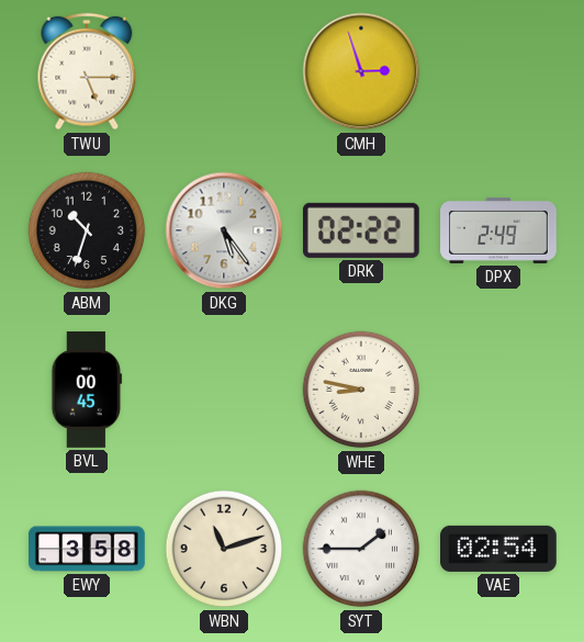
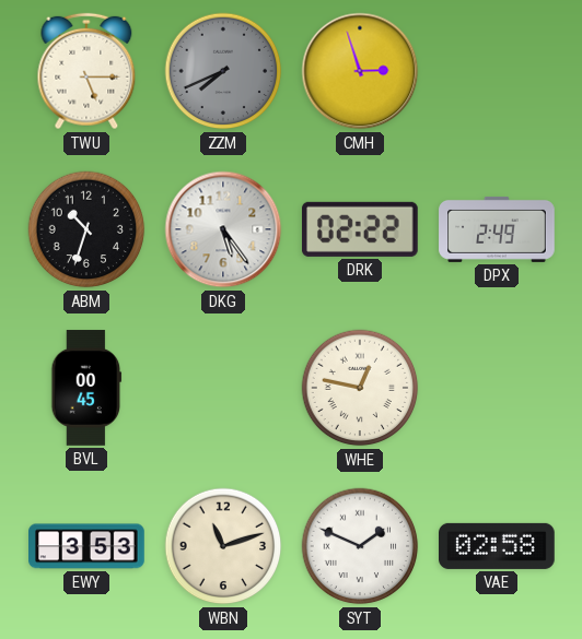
ZZM: none -> 7:41 (223, 71)
WHE: 8:47 -> 12:47 (360, 388)
EWY: 3:58 -> 3:53 (86, 546)
SYT: 1:45 -> 1:49 (360, 546)
VAE: 02:54 -> 02:58 (498, 546)
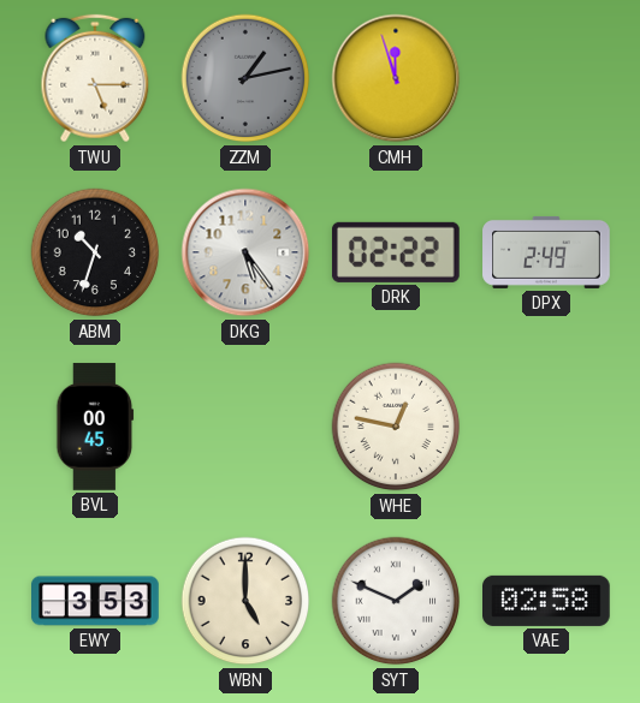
ZZM: 7:41 -> 1:13 (245, 78)
CMH: 2:57 -> 11:57 (396, 78)
WBN: 11:12 -> 5:00 (245, 601)
